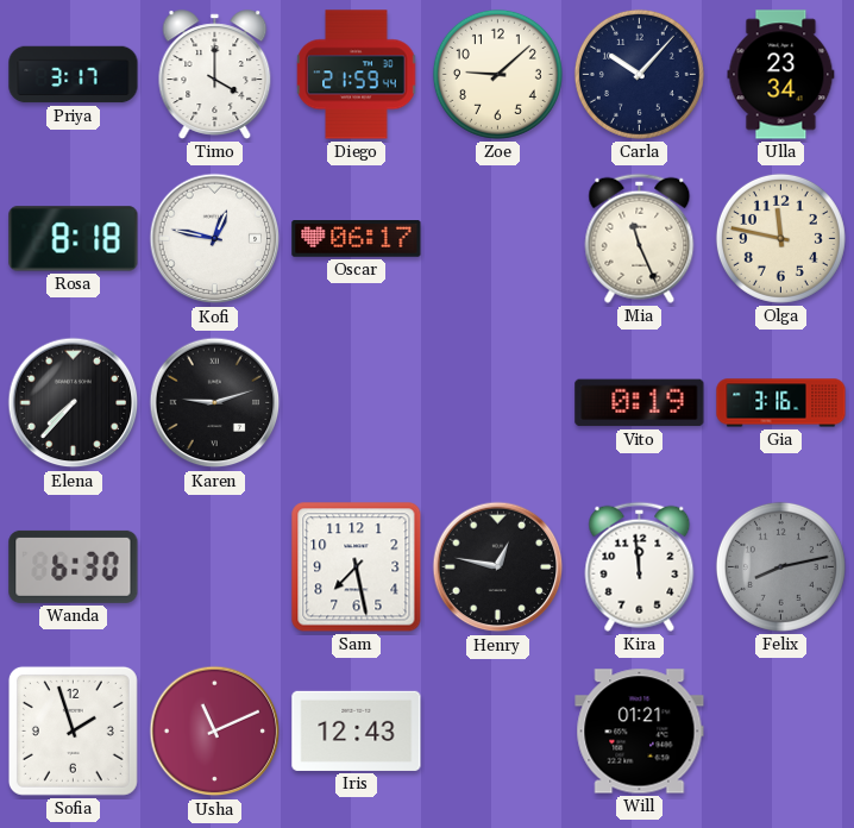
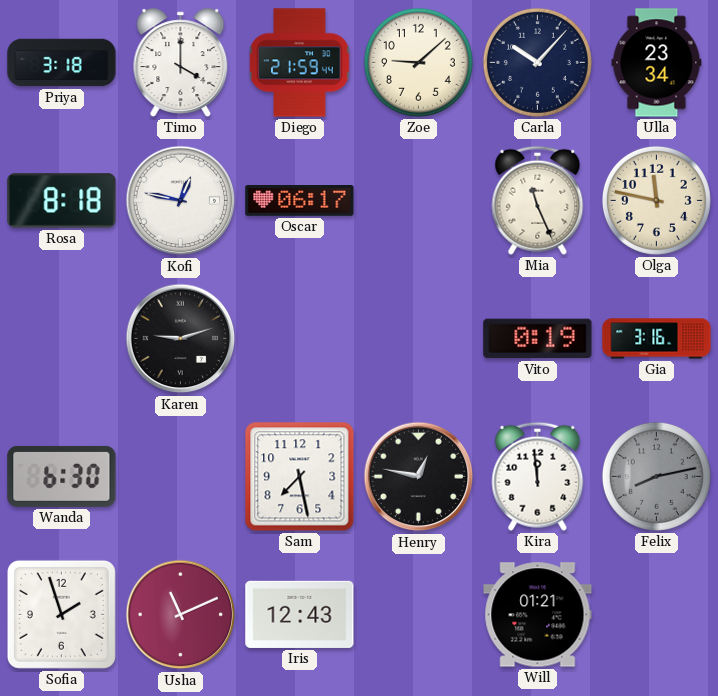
Priya: 3:17 -> 3:18 (62, 63)
Elena: 7:37 -> none (74, 403)
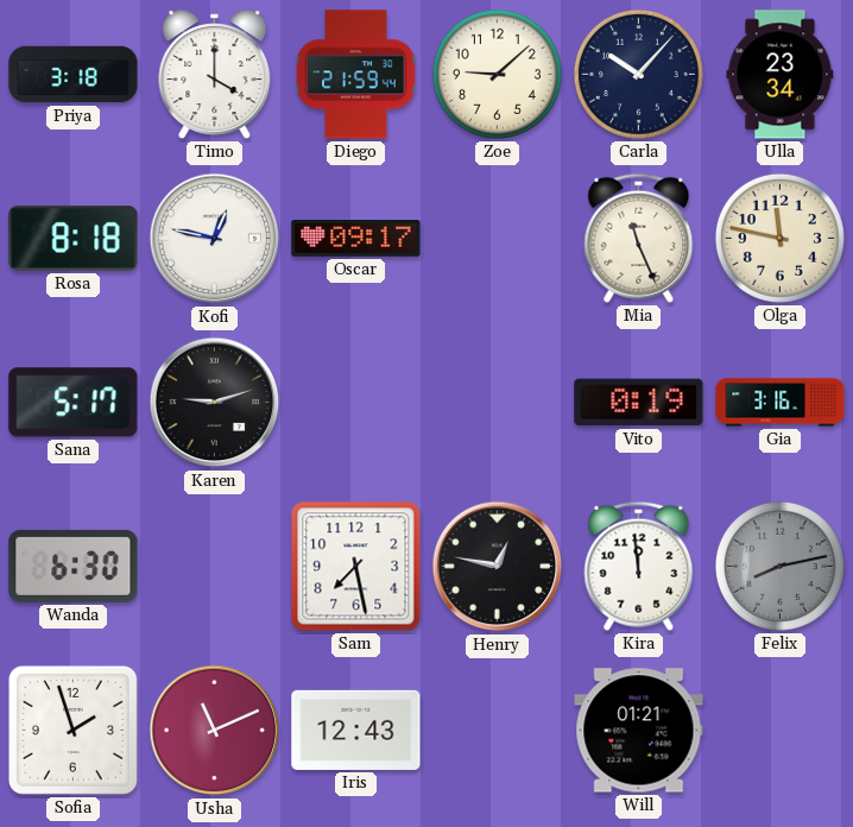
Oscar: 06:17 -> 09:17 (356, 239)
Sana: none -> 5:17 (74, 403)
